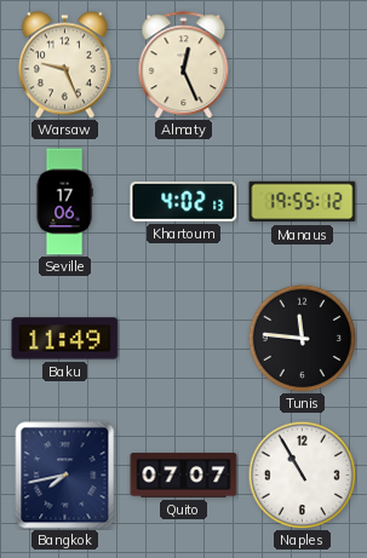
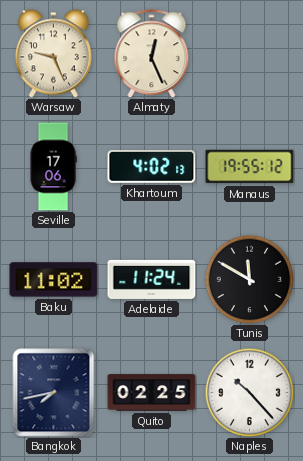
Baku: 11:49 -> 11:02 (54, 280)
Adelaide: none -> 11:24 (152, 279)
Tunis: 11:46 -> 11:50 (249, 279)
Quito: 07:07 -> 02:25 (152, 393)
Naples: 10:55 -> 10:23 (249, 392)
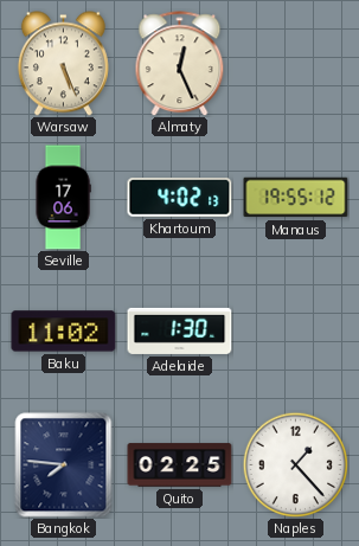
Warsaw: 9:26 -> 5:26 (63, 64)
Adelaide: 11:24 -> 1:30 (180, 330)
Tunis: 11:50 -> none (249, 279)
Bangkok: 7:43 -> 7:46 (64, 465)
Naples: 10:23 -> 1:23 (295, 464)
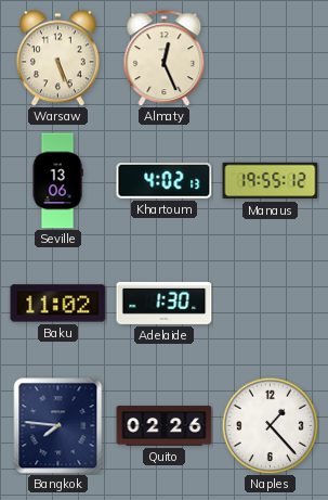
Seville: 17:06 -> 13:06 (57, 181)
Quito: 02:25 -> 02:26 (165, 426)
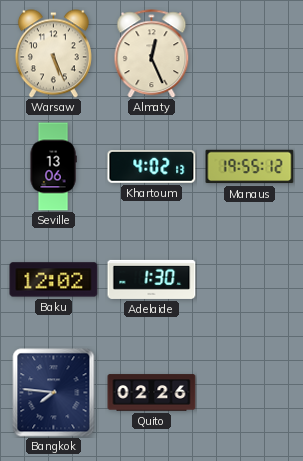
Baku: 11:02 -> 12:02 (54, 280)
Naples: 1:23 -> none (270, 425)
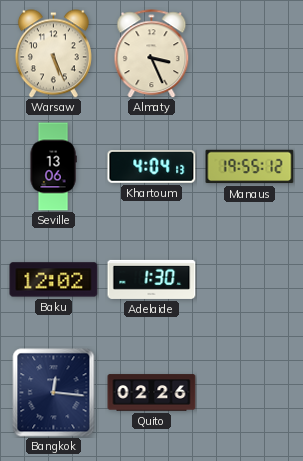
Almaty: 12:26 -> 3:26 (152, 54)
Khartoum: 4:02 -> 4:04 (152, 167)
Bangkok: 7:46 -> 12:16 (54, 393)
